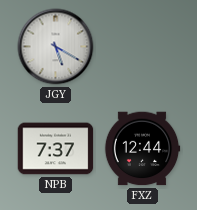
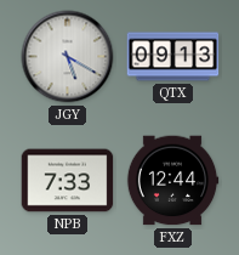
QTX: none -> 09:13 (173, 57)
NPB: 7:37 -> 7:33 (68, 181)
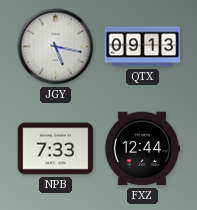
JGY: 5:20 -> 5:17 (56, 47)
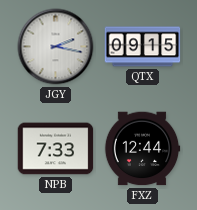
JGY: 5:17 -> 2:17 (56, 47)
QTX: 09:13 -> 09:15 (143, 47)
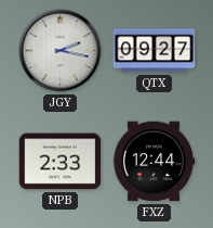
QTX: 09:15 -> 09:27 (155, 51)
NPB: 7:33 -> 2:33 (61, 162)
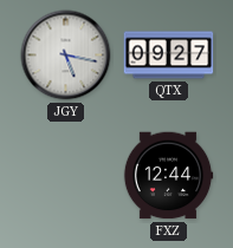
JGY: 2:17 -> 5:17 (66, 56)
NPB: 2:33 -> none (61, 162)
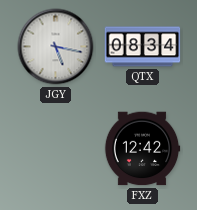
QTX: 09:27 -> 08:34 (143, 47)
FXZ: 12:44 -> 12:42 (142, 149)
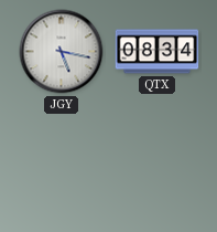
FXZ: 12:42 -> none (142, 149)
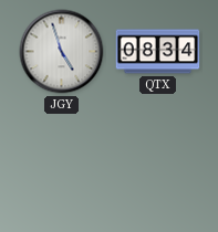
JGY: 5:17 -> 4:57 (62, 52)
